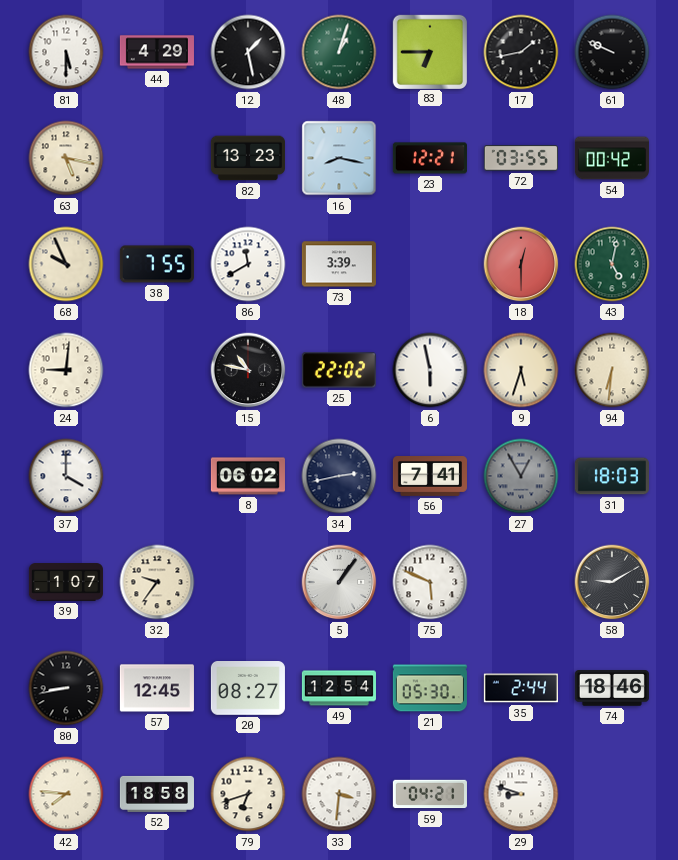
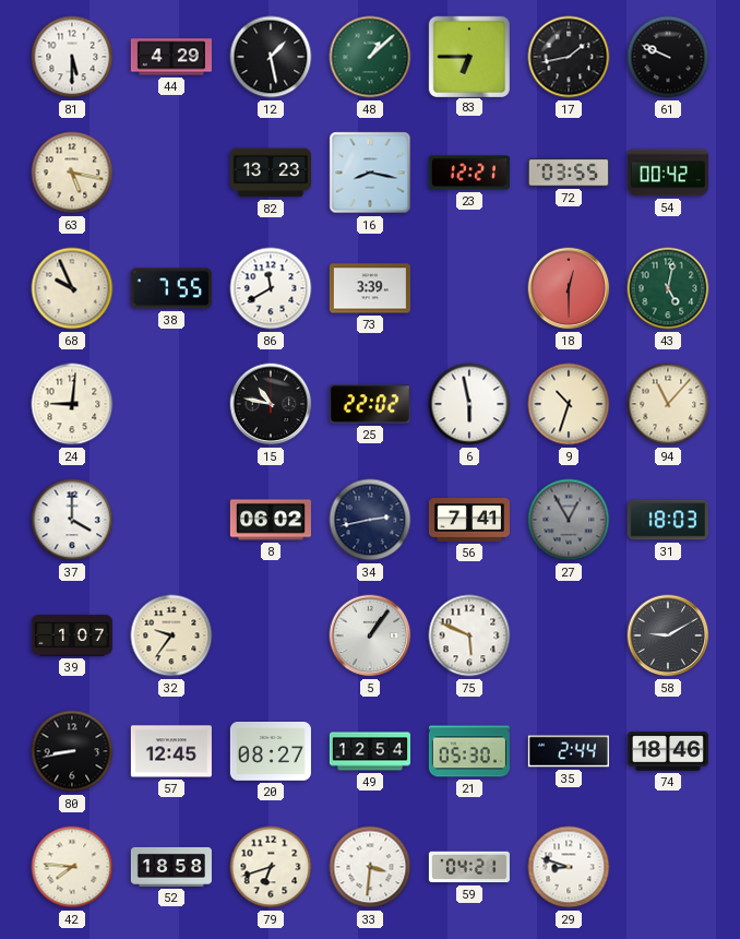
48: 1:03 -> 1:08 (370, 57)
9: 5:33 -> 10:33 (569, 404)
94: 6:31 -> 11:07 (668, 404)
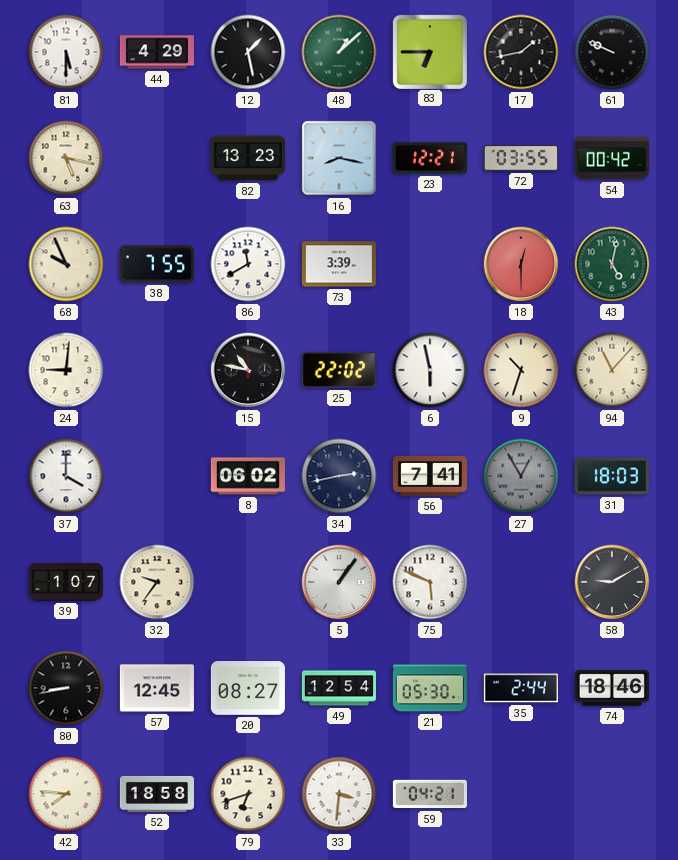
29: 8:48 -> none (569, 867)
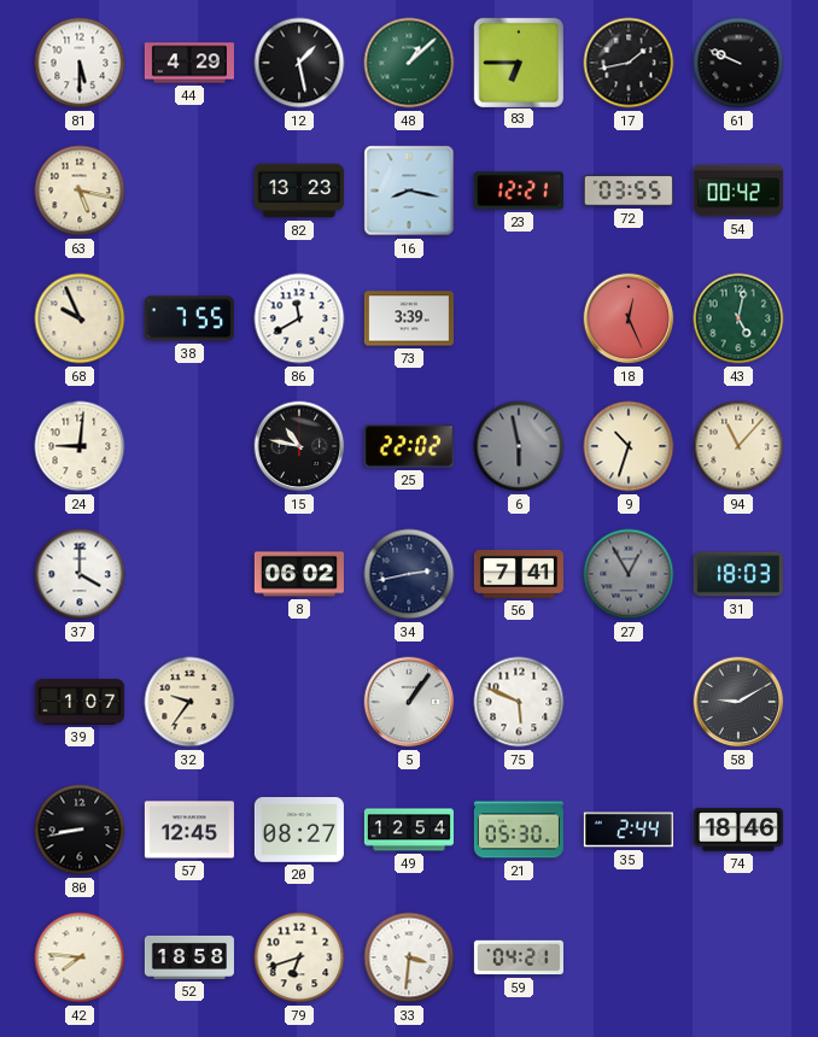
18: 12:30 -> 12:26 (629, 318)
6 dial: white -> grey (519, 446)
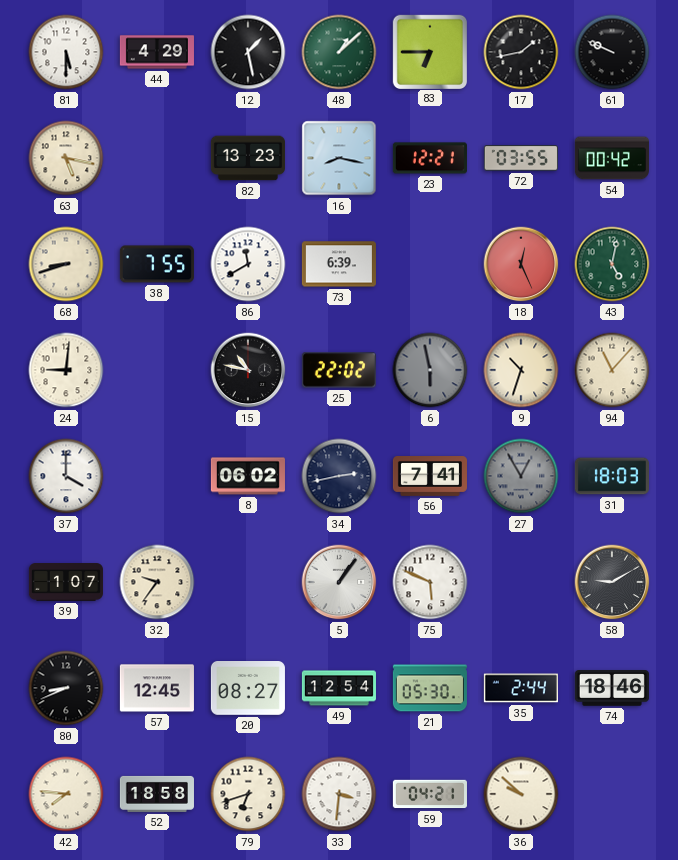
68: 9:56 -> 8:42 (66, 264)
73: 3:39 -> 6:39 (339, 264)
80: 8:43 -> 8:41 (66, 688)
36: none -> 9:52 (521, 794)
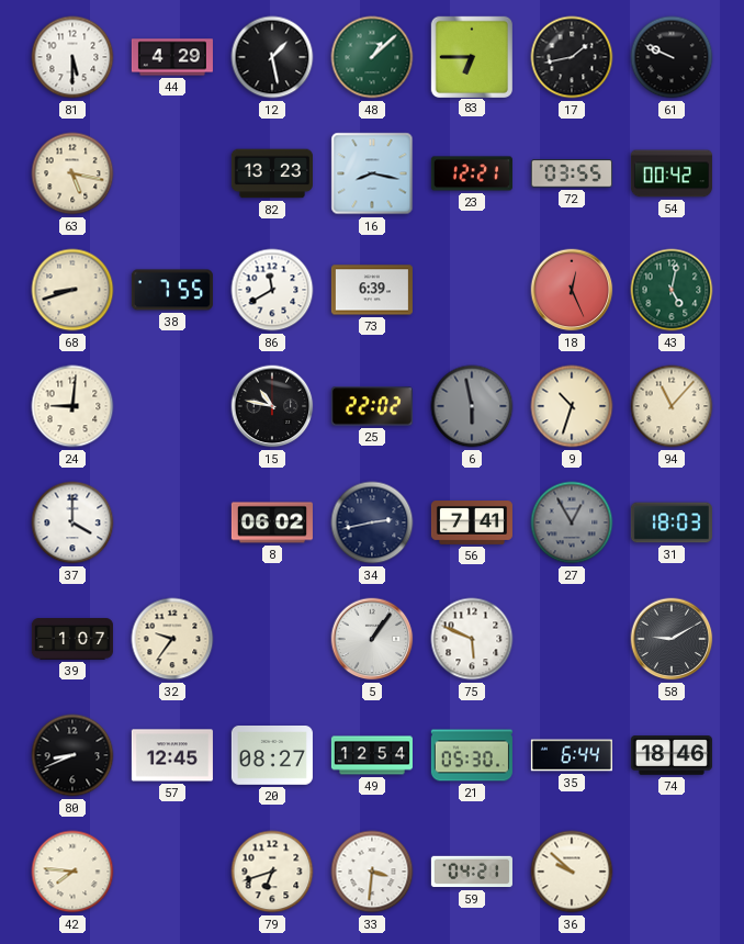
35: 2:44 -> 6:44 (572, 755)
52: 18:58 -> none (157, 794)
